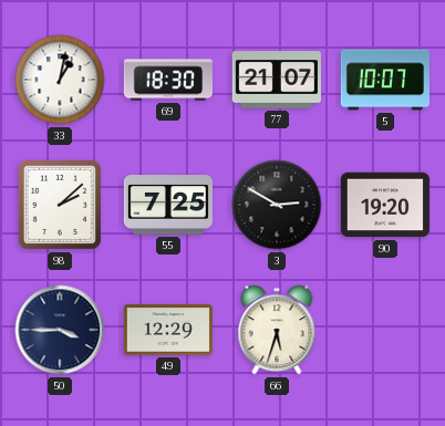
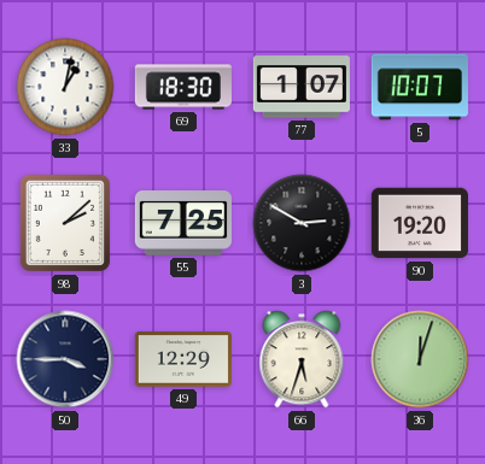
77: 21:07 -> 1:07 (302, 87)
36: none -> 12:03 (420, 359)
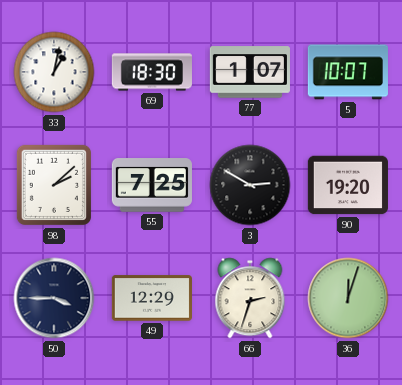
66: 5:33 -> 2:33 (250, 298)
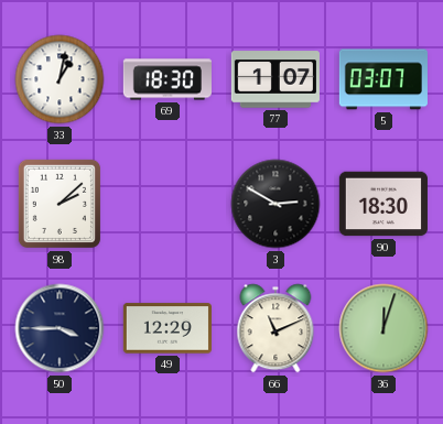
5: 10:07 -> 03:07 (383, 79)
55: 7:25 -> none (152, 185)
90: 19:20 -> 18:30 (383, 204)
66: 2:33 -> 11:11 (275, 328)
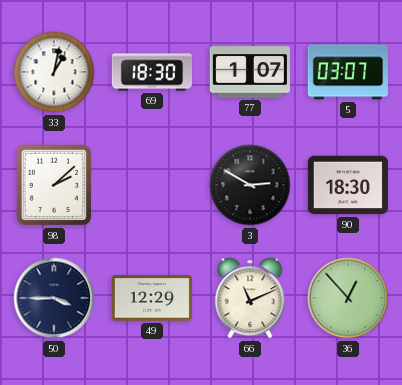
36: 12:03 -> 12:53 (348, 298)
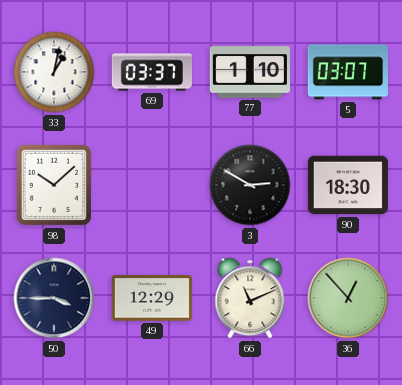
69: 18:30 -> 03:37 (152, 72)
77: 1:07 -> 1:10 (250, 72)
98: 2:08 -> 10:08 (54, 185)
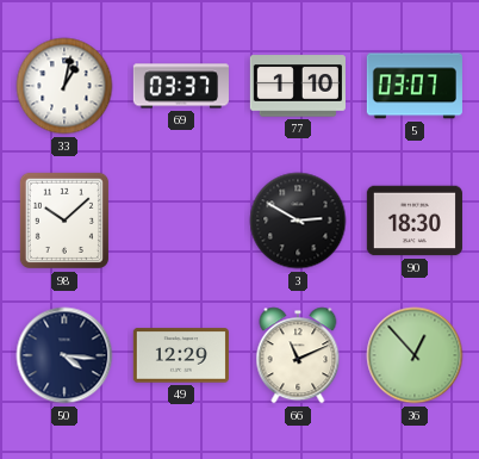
50: 3:45 -> 4:16 (64, 355)
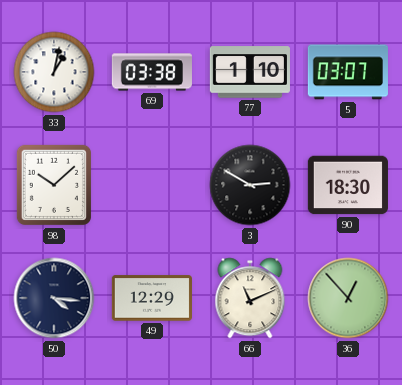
69: 03:37 -> 03:38 (152, 72)
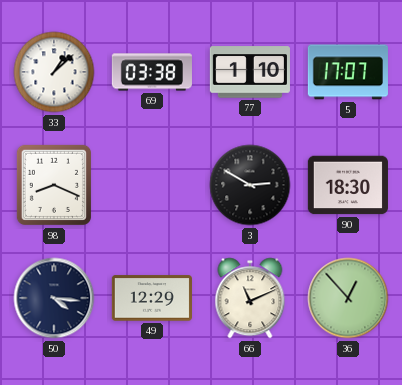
33: 1:02 -> 1:08 (54, 72)
5: 03:07 -> 17:07 (348, 72)
98: 10:08 -> 8:19 (54, 185)
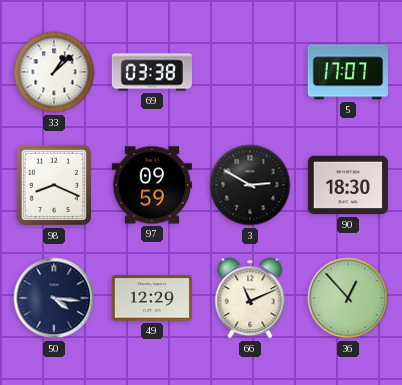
77: 1:10 -> none (250, 72)
97: none -> 09:59 (152, 185)
